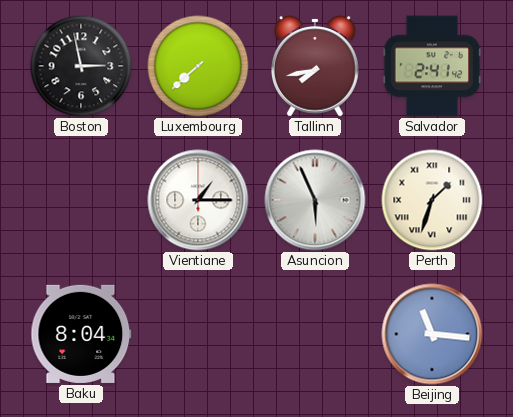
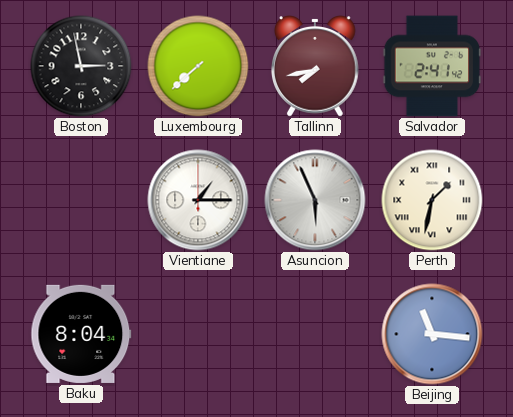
Perth: 1:33 -> 1:32 (432, 200)
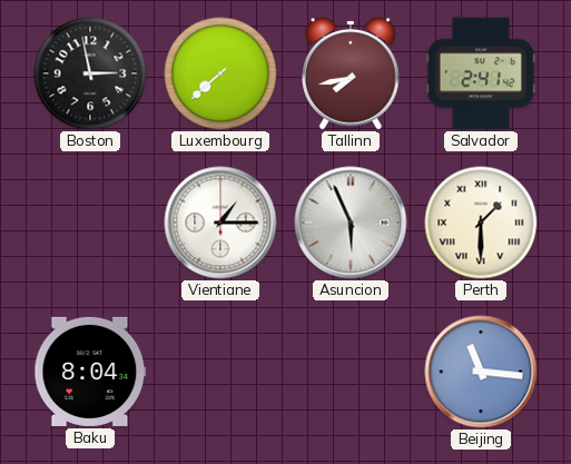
Perth: 1:32 -> 1:30 (481, 223)
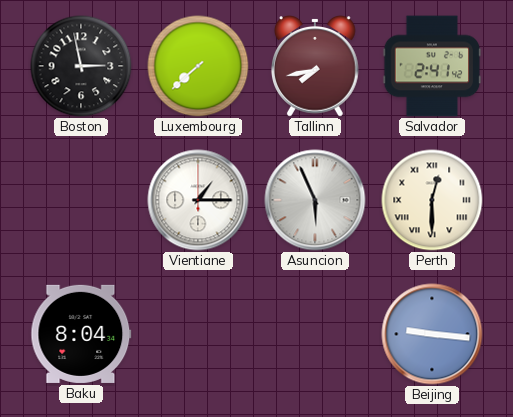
Perth: 1:30 -> 12:30 (432, 200)
Beijing: 11:16 -> 9:16 (432, 334)
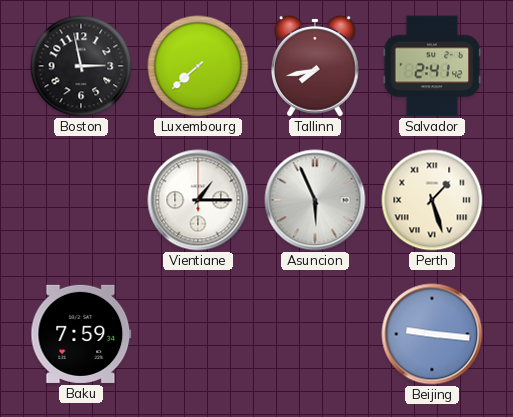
Perth: 12:30 -> 1:27 (432, 200)
Baku: 8:04 -> 7:59 (81, 334)
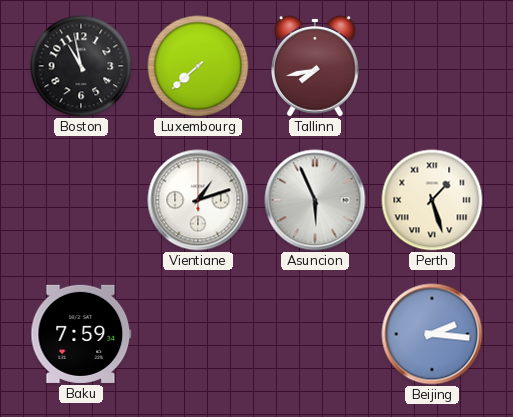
Boston: 2:58 -> 10:58 (81, 66)
Salvador: 2:41 -> none (432, 66)
Vientiane: 1:15 -> 1:12 (198, 200)
Beijing: 9:16 -> 2:16 (432, 334)
